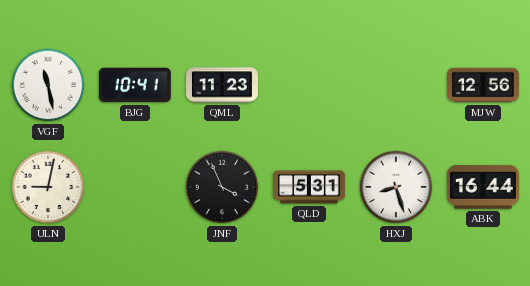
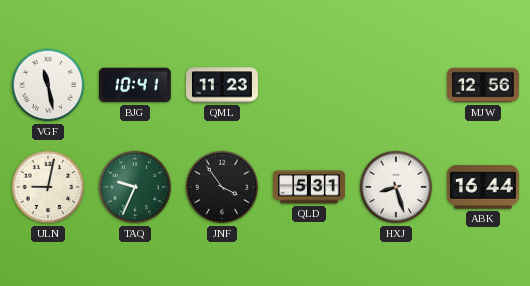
TAQ: none -> 9:34 (135, 187)
JNF: 3:56 -> 3:54 (222, 187)
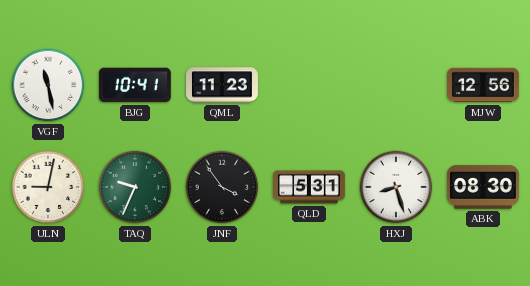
ABK: 16:44 -> 08:30 (483, 187)
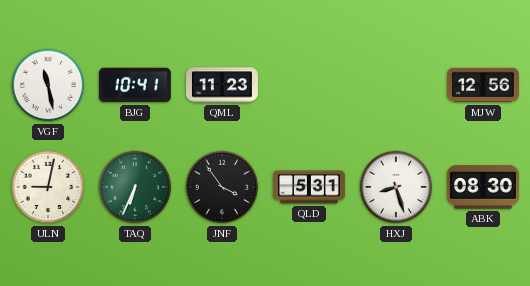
TAQ: 9:34 -> 6:34 (135, 187)
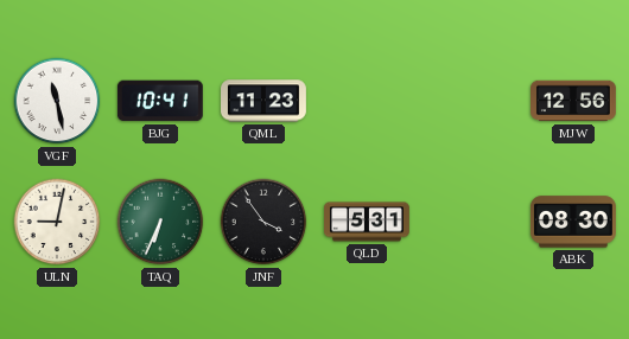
HXJ: 8:27 -> none (396, 187)
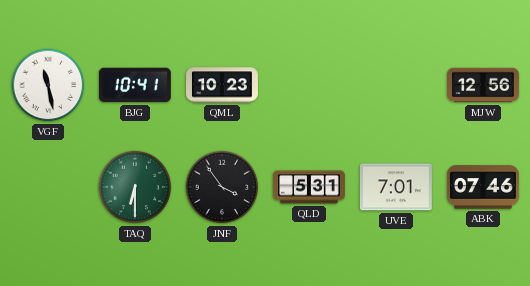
QML: 11:23 -> 10:23 (223, 85)
ULN: 9:02 -> none (57, 222)
TAQ: 6:34 -> 6:30 (135, 187)
UVE: none -> 7:01 (396, 187)
ABK: 08:30 -> 07:46 (483, 187)
